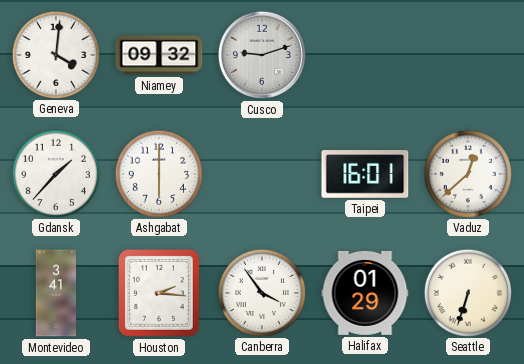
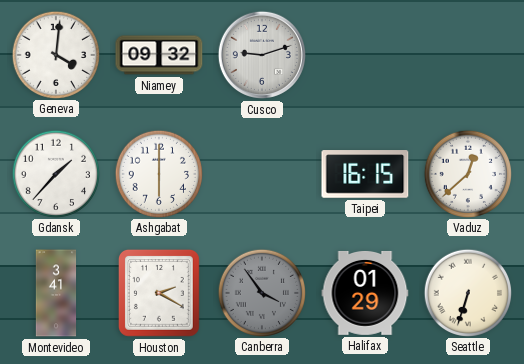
Taipei: 16:01 -> 16:15 (365, 174)
Houston: 2:16 -> 2:20 (159, 293)
Canberra dial: white -> grey (261, 292)
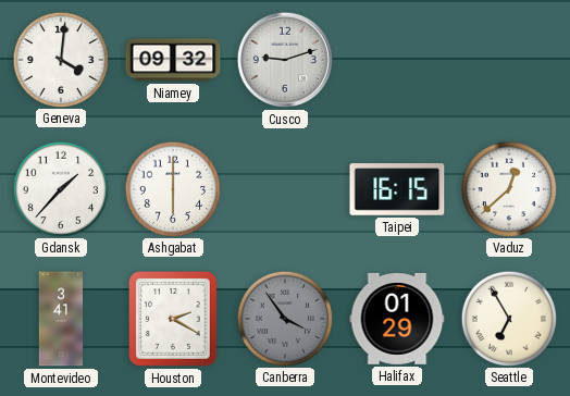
Seattle: 6:33 -> 6:55 (508, 318)
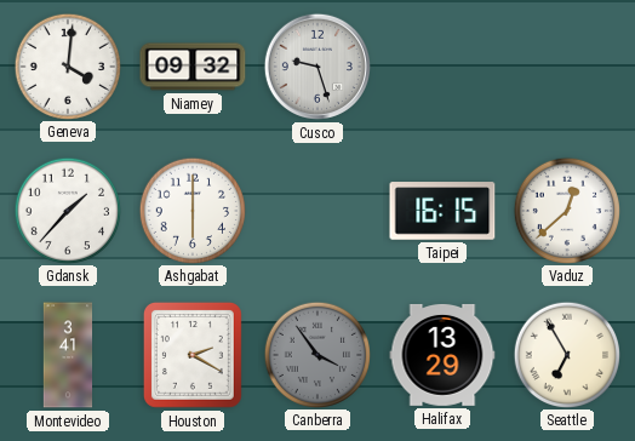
Cusco: 9:12 -> 9:27 (317, 67)
Halifax: 01:29 -> 13:29 (442, 355)
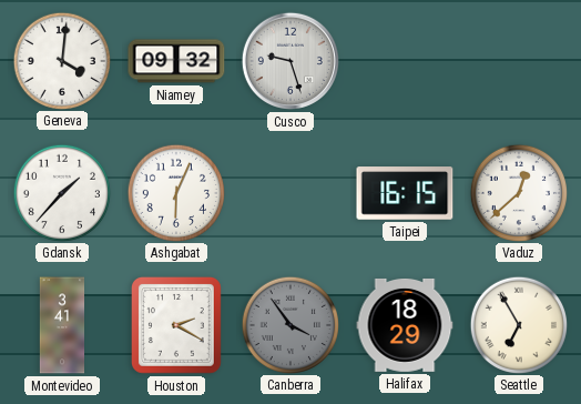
Ashgabat: 6:00 -> 6:04 (175, 192)
Halifax: 13:29 -> 18:29 (405, 325)
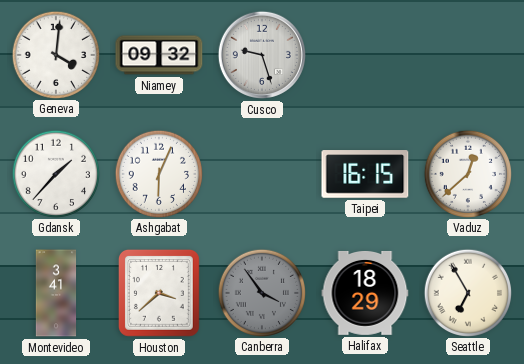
Houston: 2:20 -> 3:38 (159, 293)
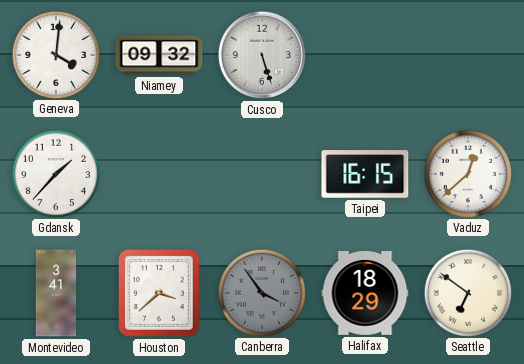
Cusco: 9:27 -> 5:27 (262, 55)
Ashgabat: 6:04 -> none (158, 173)
Seattle: 6:55 -> 6:51 (467, 292)
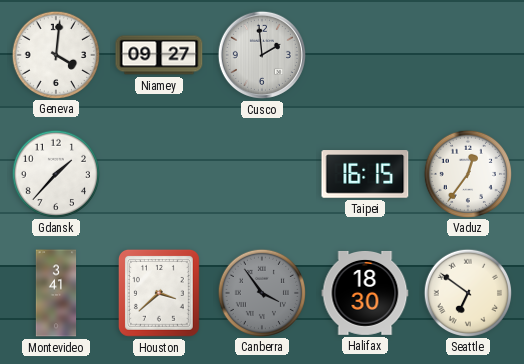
Niamey: 09:32 -> 09:27 (159, 55)
Cusco: 5:27 -> 1:59 (262, 55)
Vaduz: 12:38 -> 12:36 (467, 173)
Halifax: 18:29 -> 18:30 (365, 293)
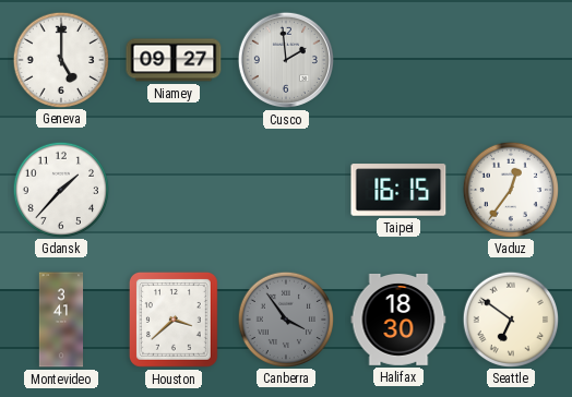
Geneva: 4:01 -> 5:00 (60, 59)
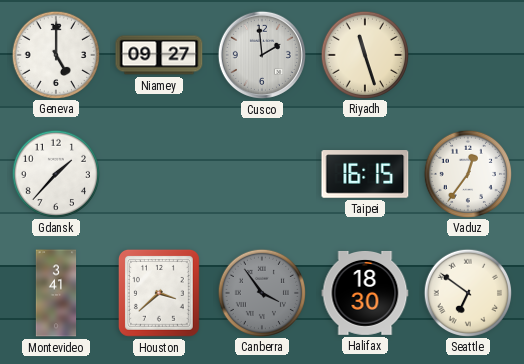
Riyadh: none -> 11:27 (364, 54)
